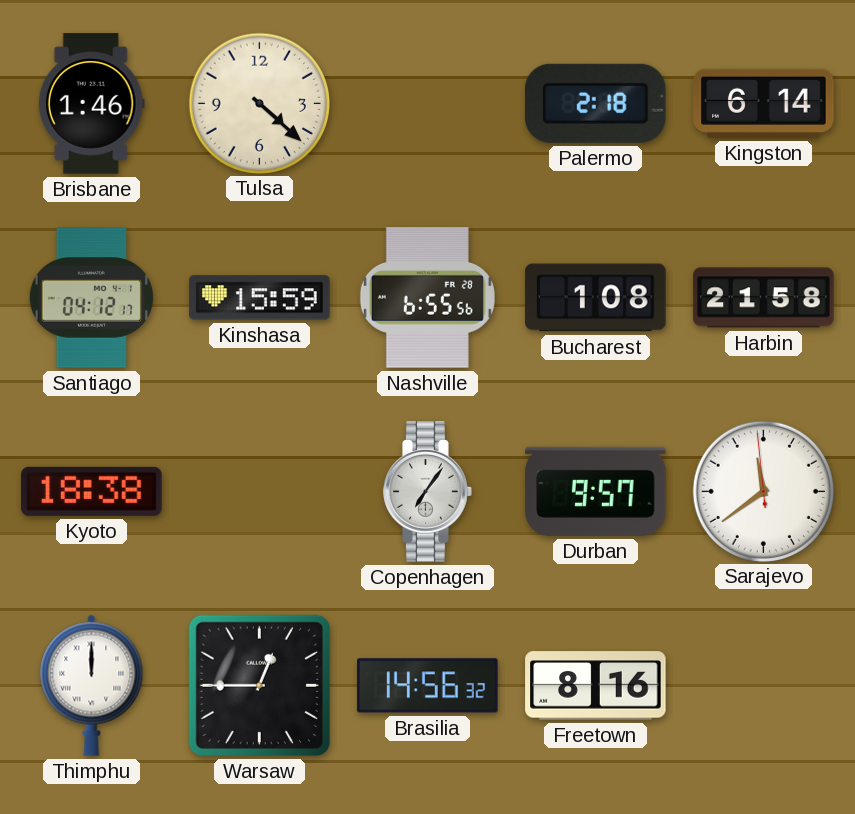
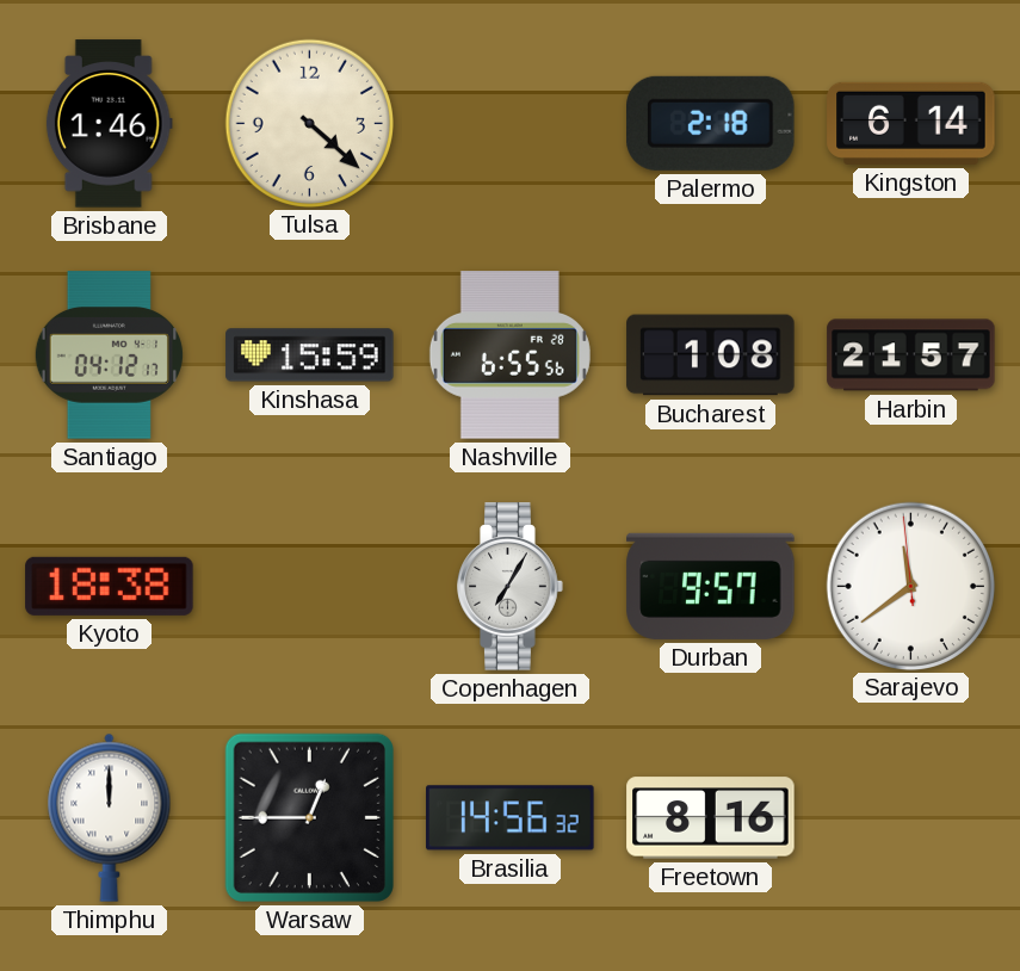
Harbin: 21:58 -> 21:57 (911, 355)
Copenhagen: 7:06 -> 7:05 (511, 587)
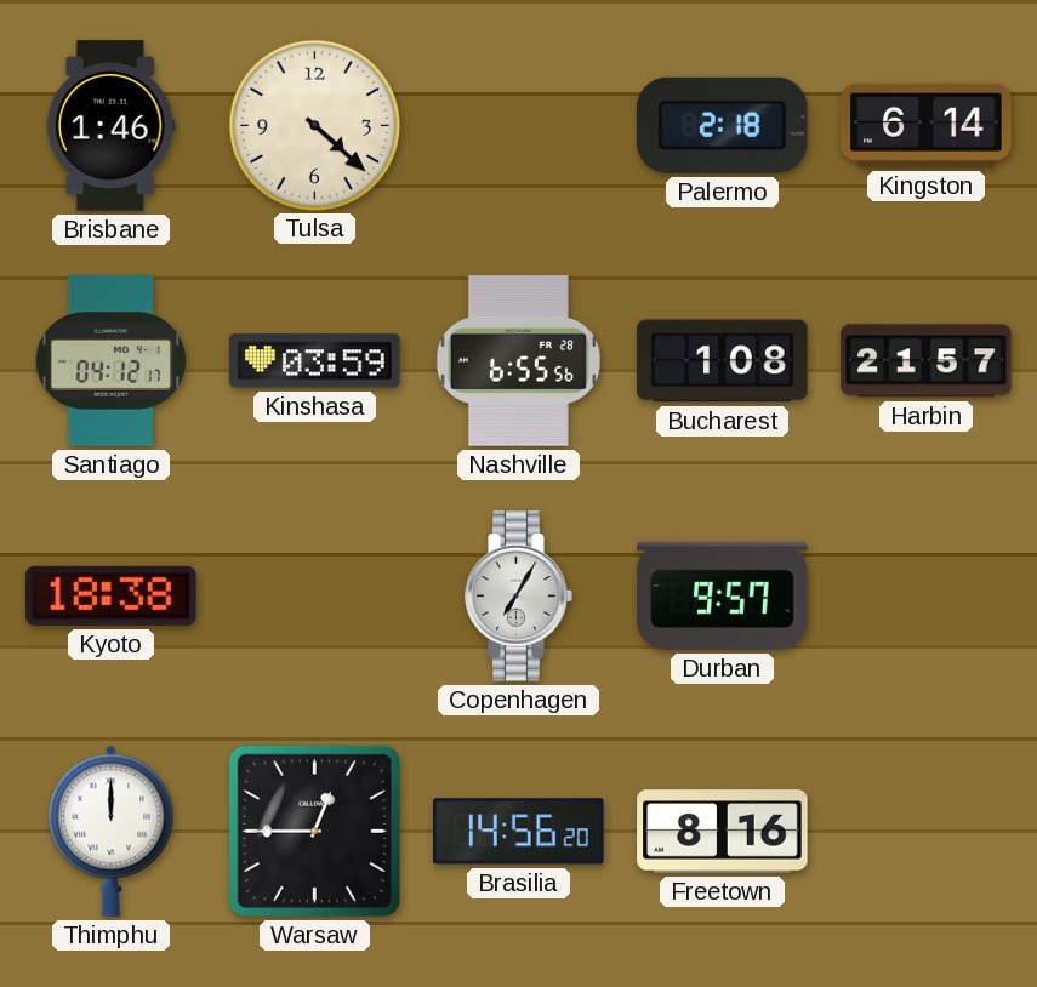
Kinshasa: 15:59 -> 03:59 (315, 361)
Sarajevo: 11:38 -> none (910, 586)
Brasilia: 14:56:32 -> 14:56:20 (519, 832)
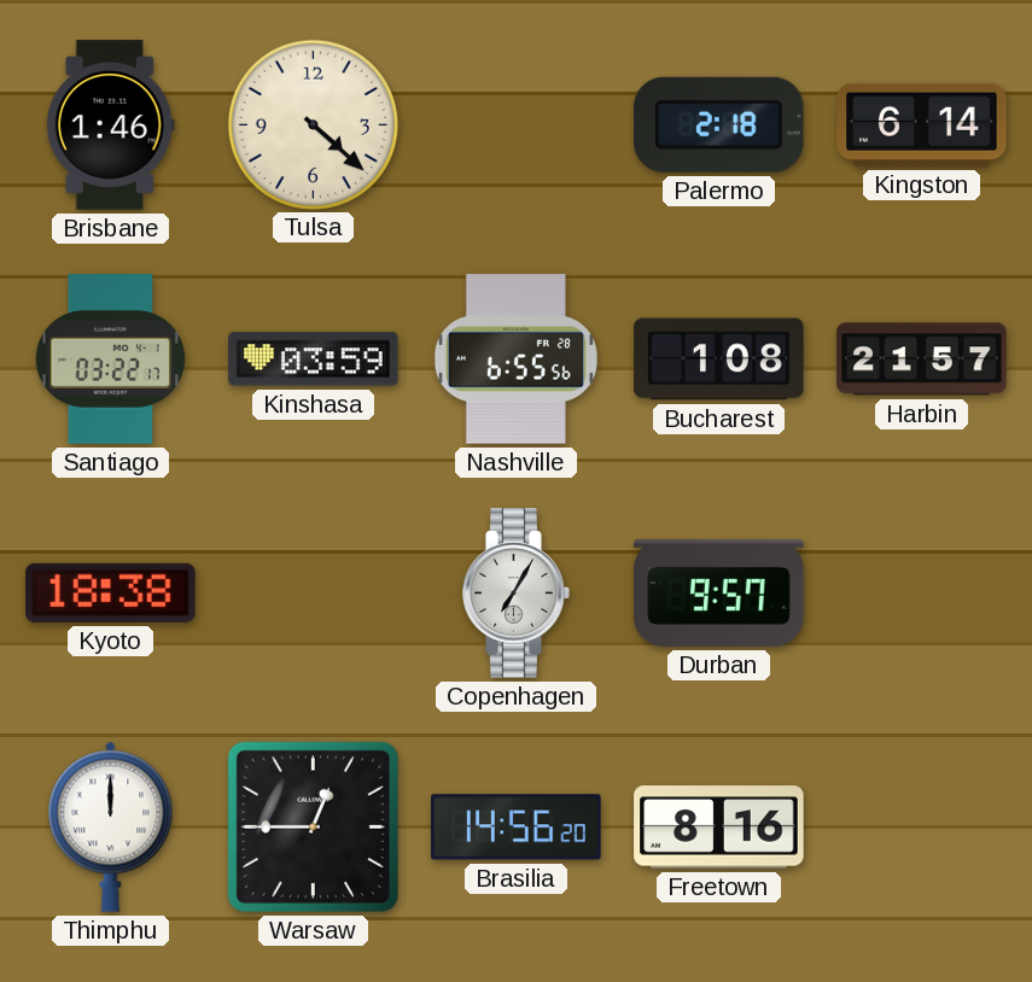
Santiago: 04:12 -> 03:22 (110, 360)
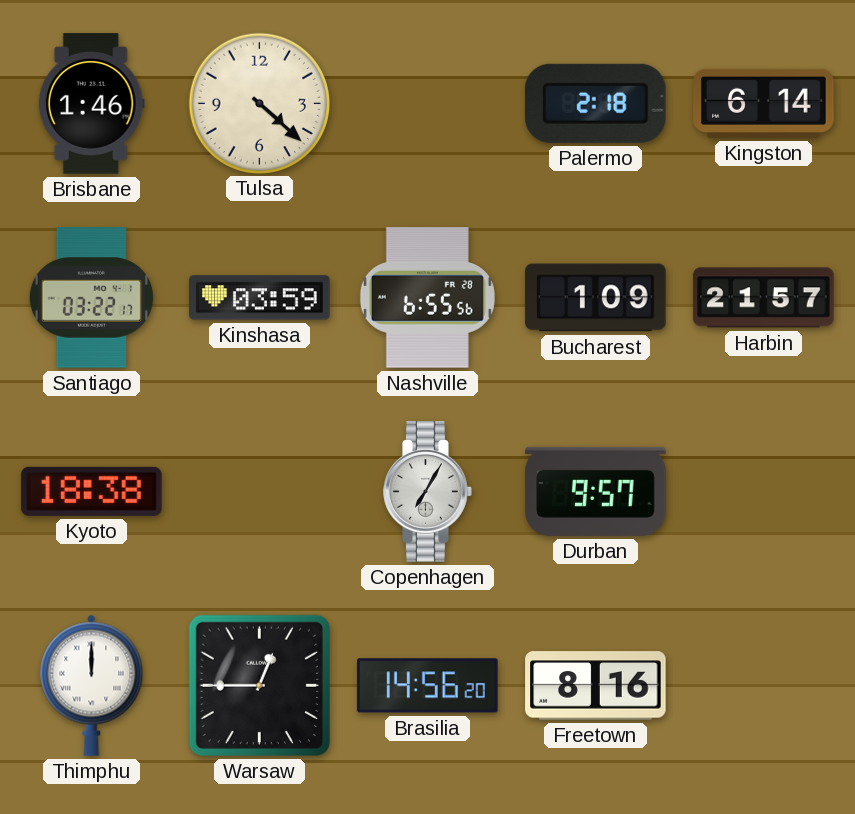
Bucharest: 1:08 -> 1:09 (596, 298)
